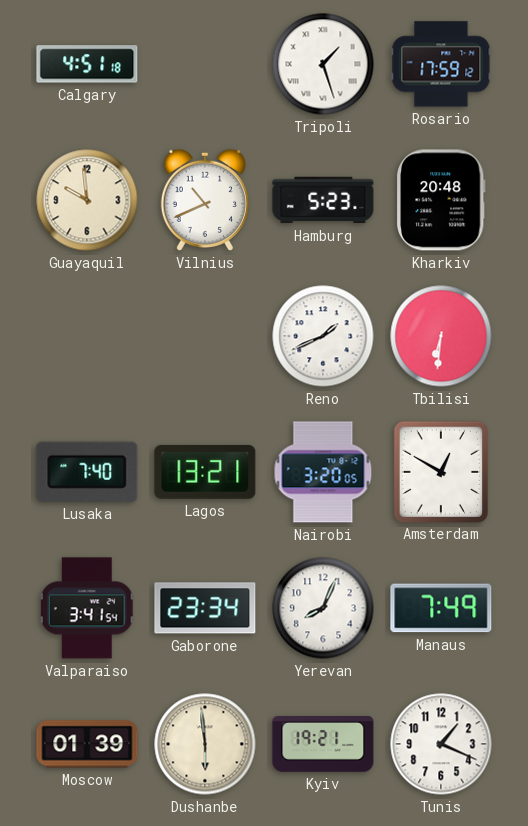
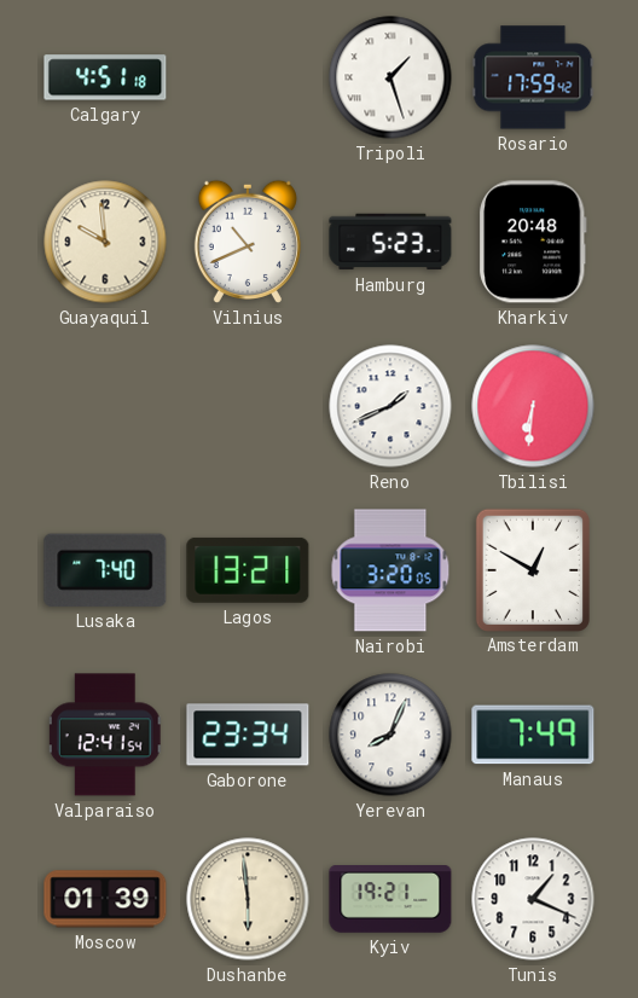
Rosario: 17:59:12 -> 17:59:42 (533, 77)
Valparaiso: 3:41 -> 12:41 (105, 735)
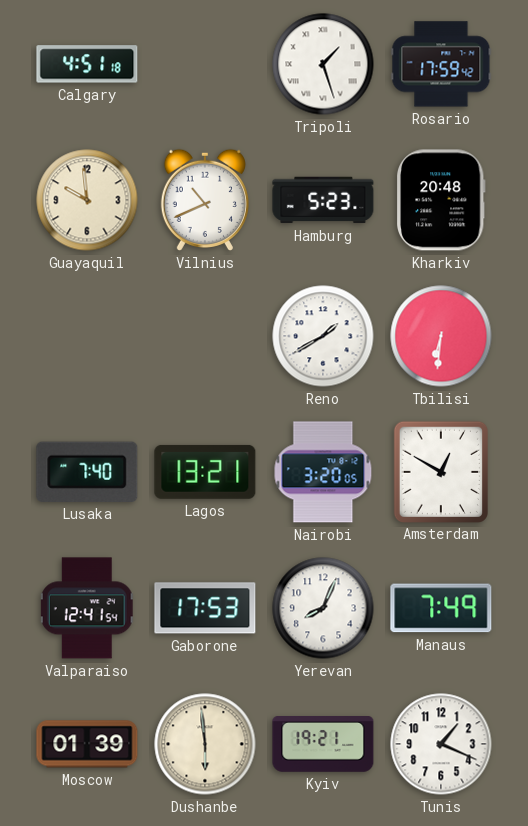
Reno: 1:41 -> 1:40 (323, 336)
Gaborone: 23:34 -> 17:53 (205, 608)
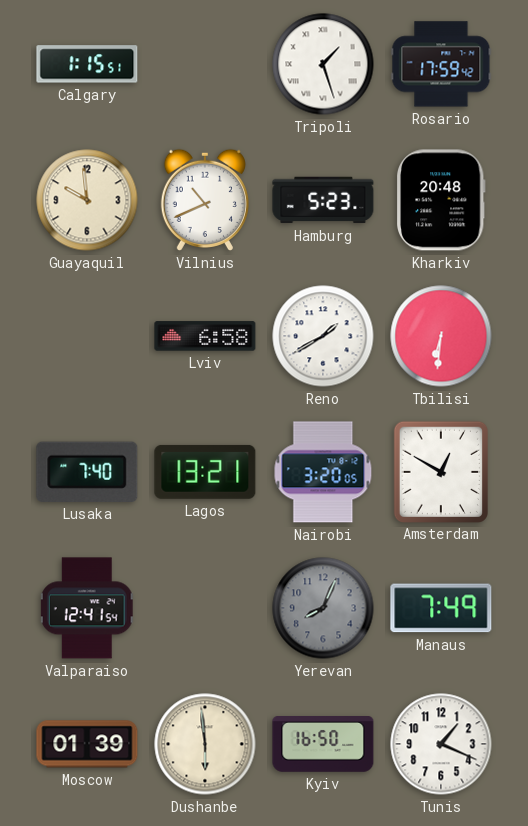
Calgary: 4:51 -> 1:15 (87, 64)
Lviv: none -> 6:58 (205, 336)
Gaborone: 17:53 -> none (205, 608)
Yerevan dial: white -> grey (323, 608)
Kyiv: 19:21 -> 16:50 (323, 745)
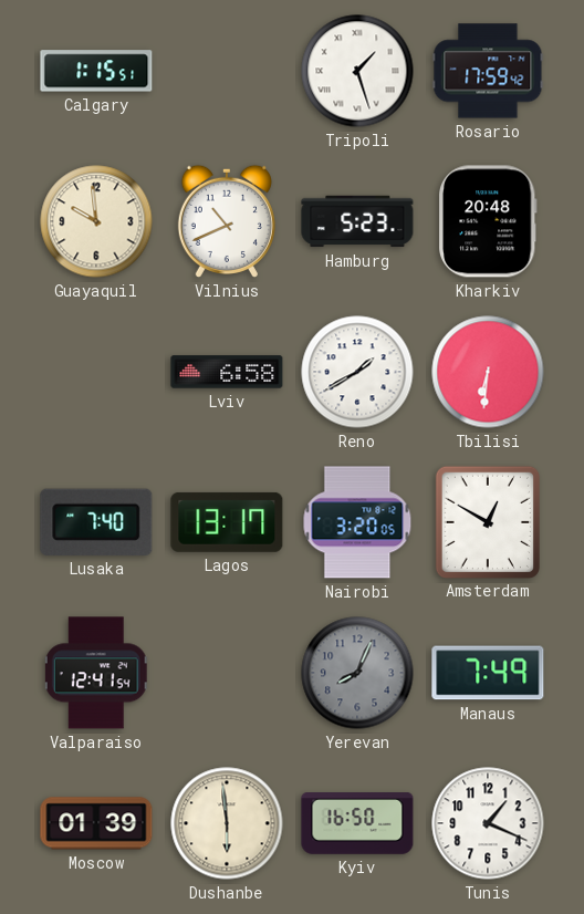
Lagos: 13:21 -> 13:17 (227, 522)
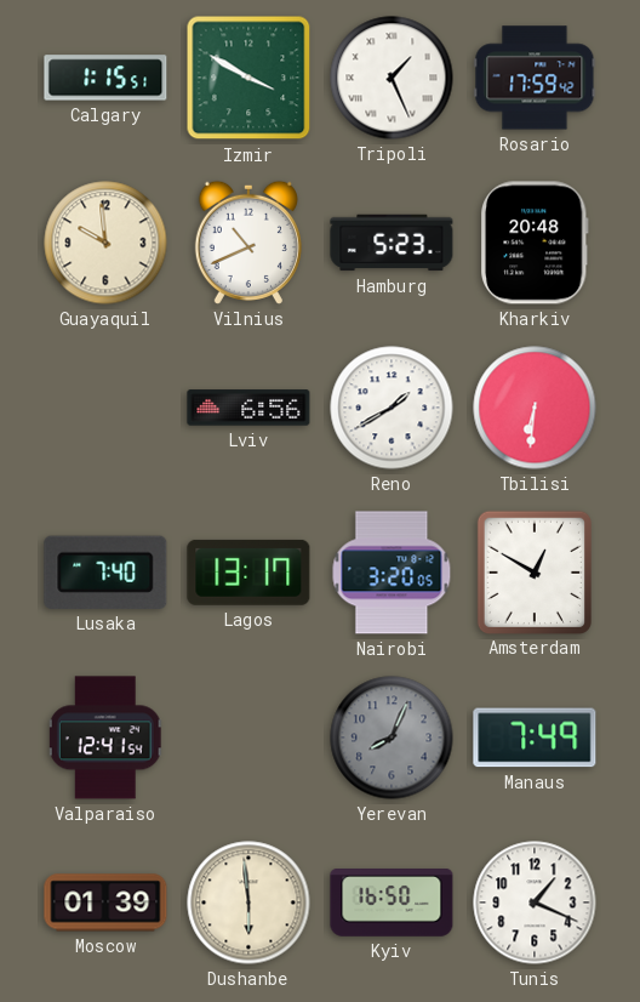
Izmir: none -> 3:50 (248, 78)
Tripoli: 1:27 -> 1:26 (392, 78)
Lviv: 6:58 -> 6:56 (248, 408)
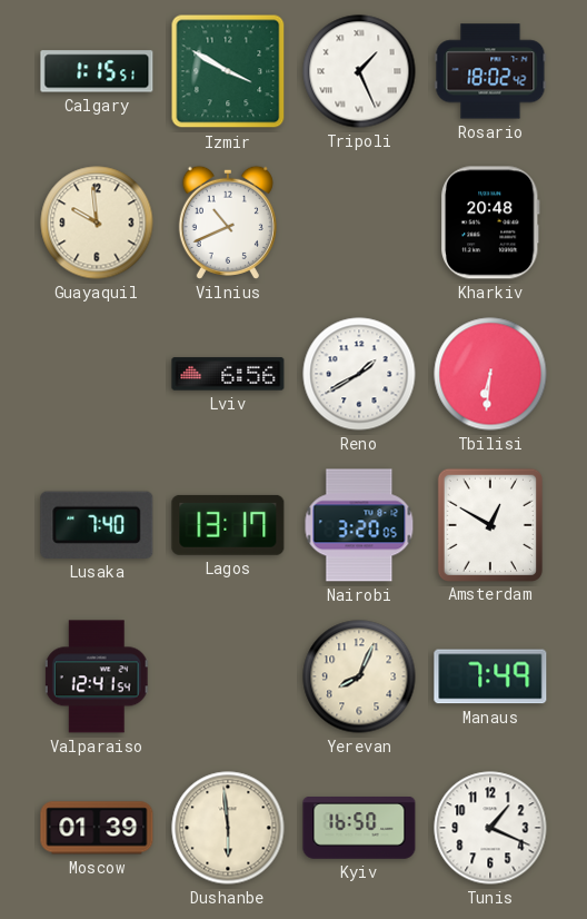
Rosario: 17:59 -> 18:02 (490, 71)
Hamburg: 5:23 -> none (392, 243)
Yerevan dial: grey -> cream (359, 676)
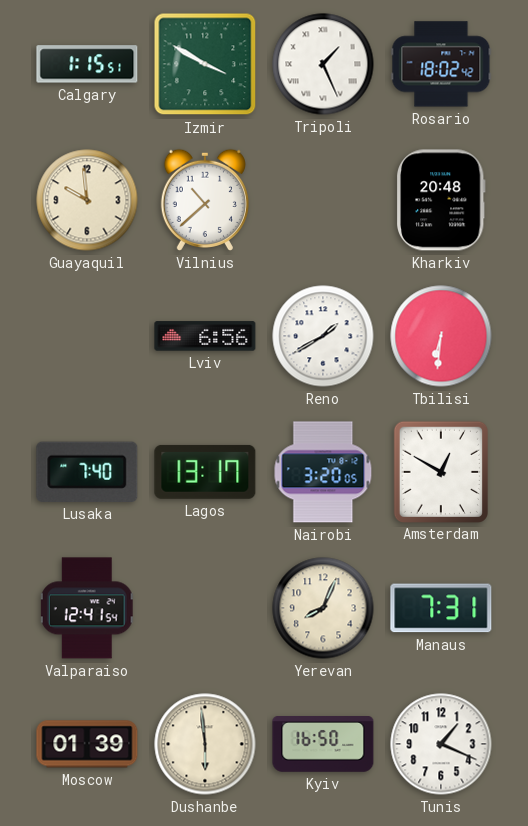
Vilnius: 10:41 -> 10:38 (205, 200)
Manaus: 7:49 -> 7:31 (441, 608)
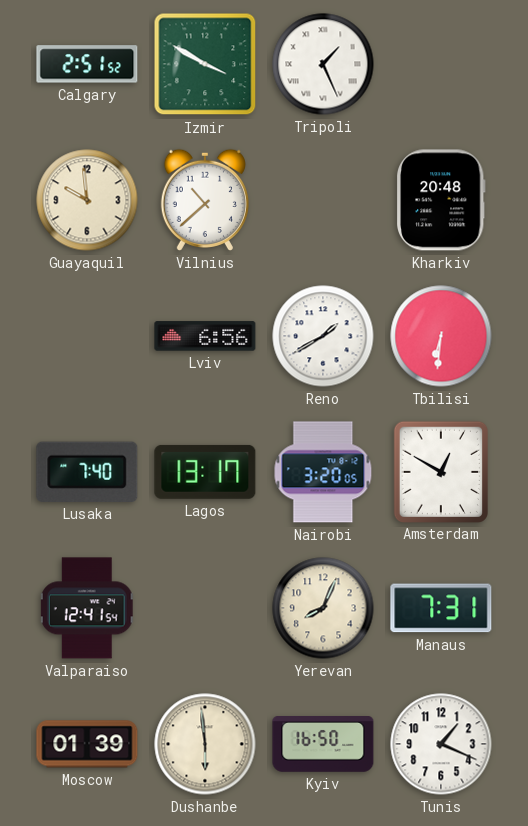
Calgary: 1:15 -> 2:51 (87, 64)
Rosario: 18:02 -> none (441, 64)
